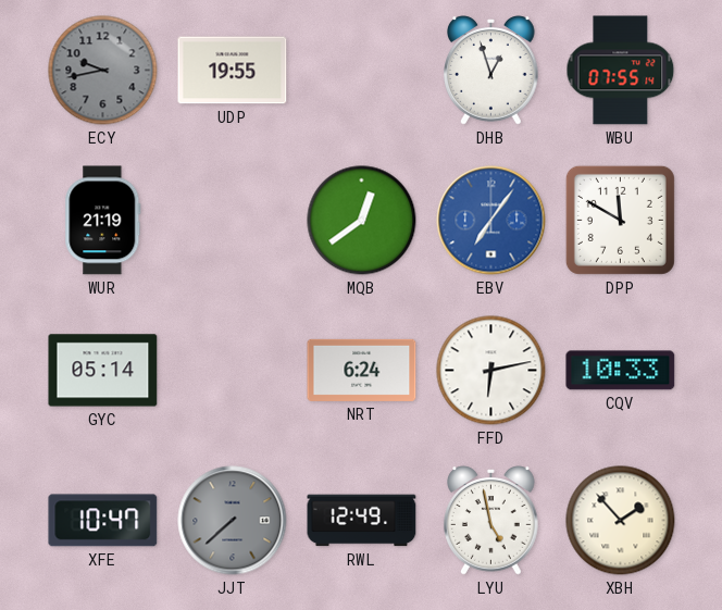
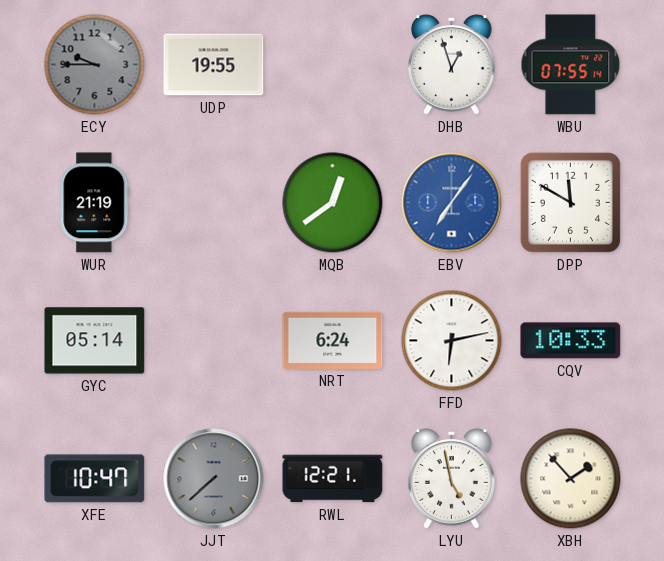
ECY: 9:43 -> 9:45 (95, 65)
RWL: 12:49 -> 12:21 (333, 479)
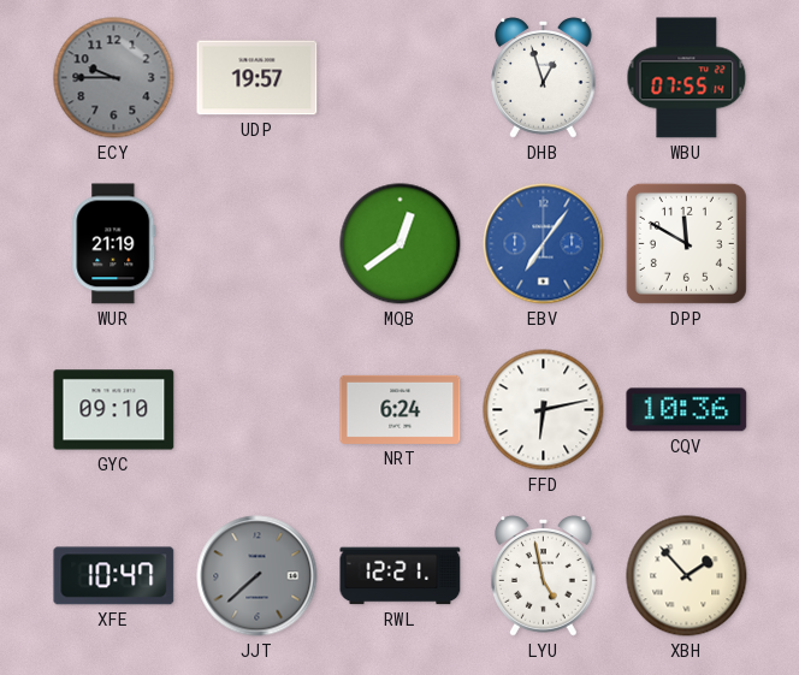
UDP: 19:55 -> 19:57 (258, 78)
GYC: 05:14 -> 09:10 (114, 410)
CQV: 10:33 -> 10:36 (687, 410)
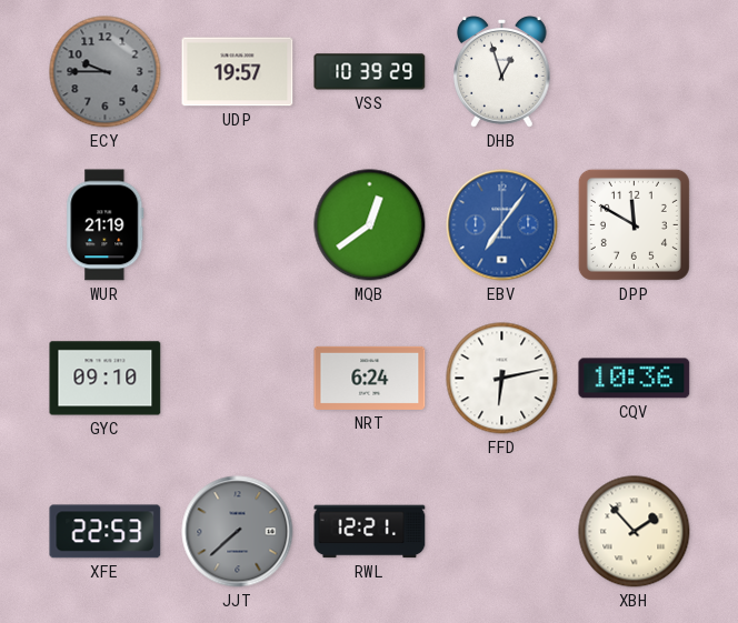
VSS: none -> 10:39 (370, 72)
WBU: 07:55 -> none (687, 78)
XFE: 10:47 -> 22:53 (106, 532)
LYU: 4:58 -> none (544, 576)
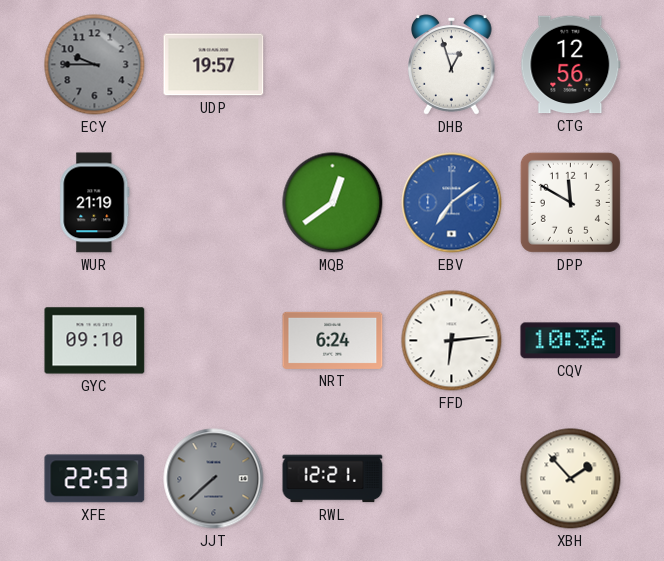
VSS: 10:39 -> none (370, 72)
CTG: none -> 12:56 (571, 65)
EBV: 7:06 -> 7:09 (452, 203)
FFD: 6:13 -> 6:14 (452, 341)
